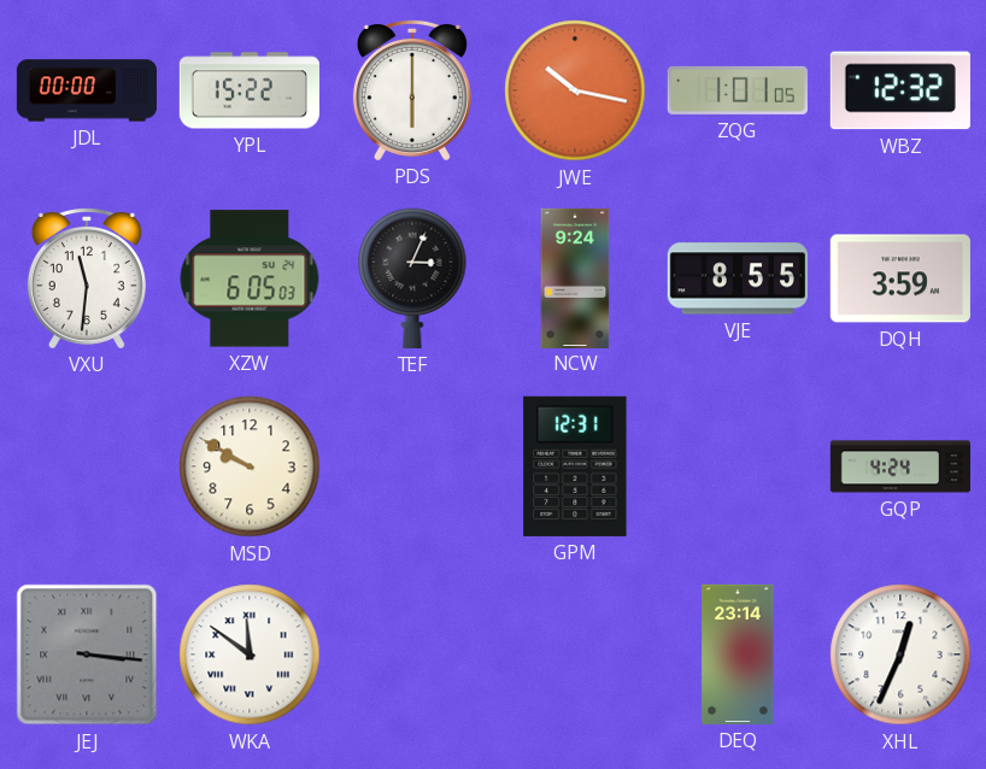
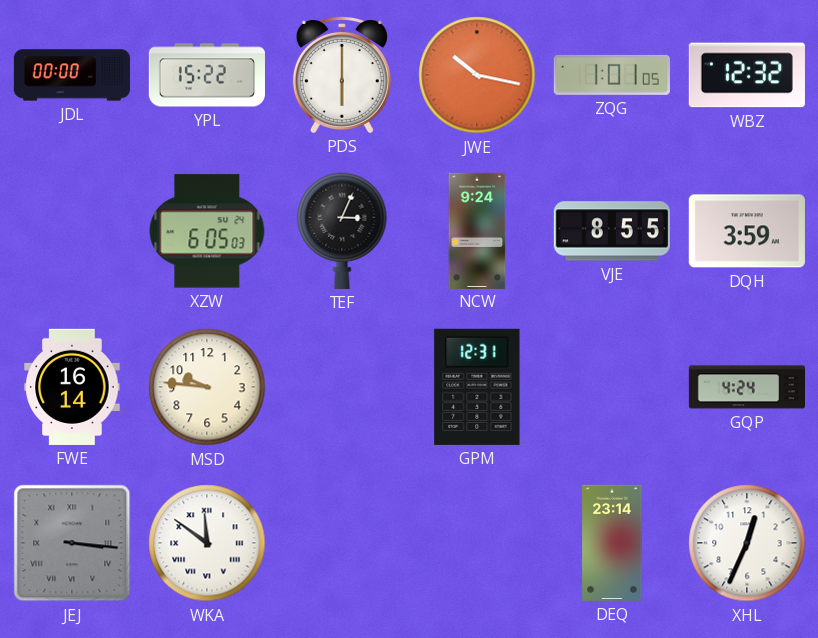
VXU: 11:31 -> none (87, 278)
FWE: none -> 16:14 (72, 387)
MSD: 9:50 -> 9:46 (207, 387)
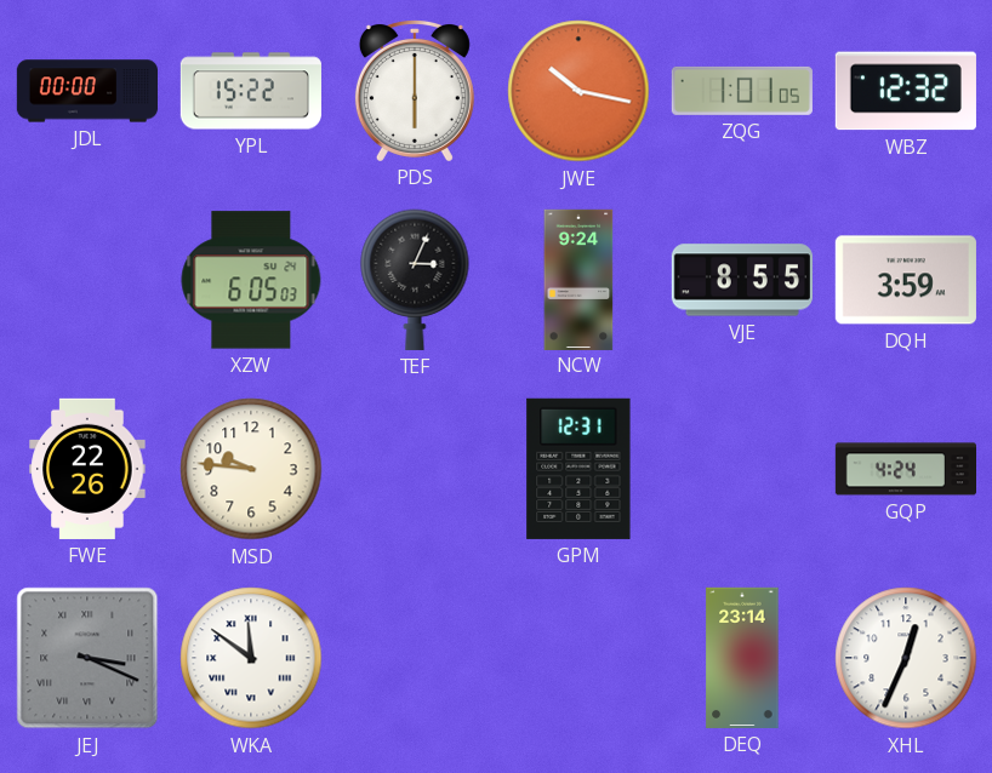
FWE: 16:14 -> 22:26 (87, 469)
JEJ: 3:16 -> 3:19 (87, 658)
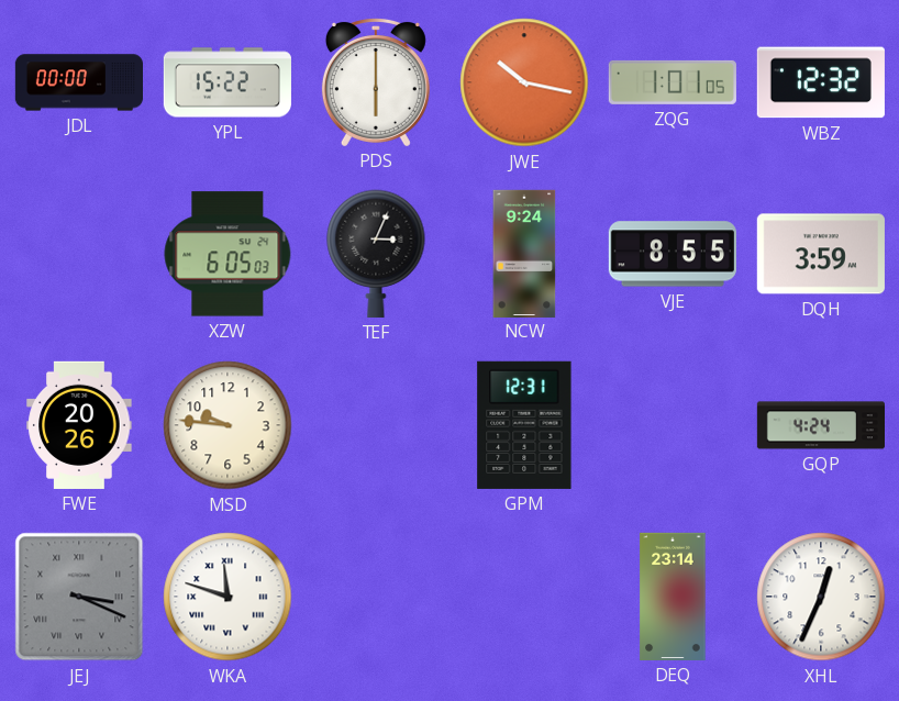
FWE: 22:26 -> 20:26 (79, 425)
WKA: 11:51 -> 11:48 (227, 597)
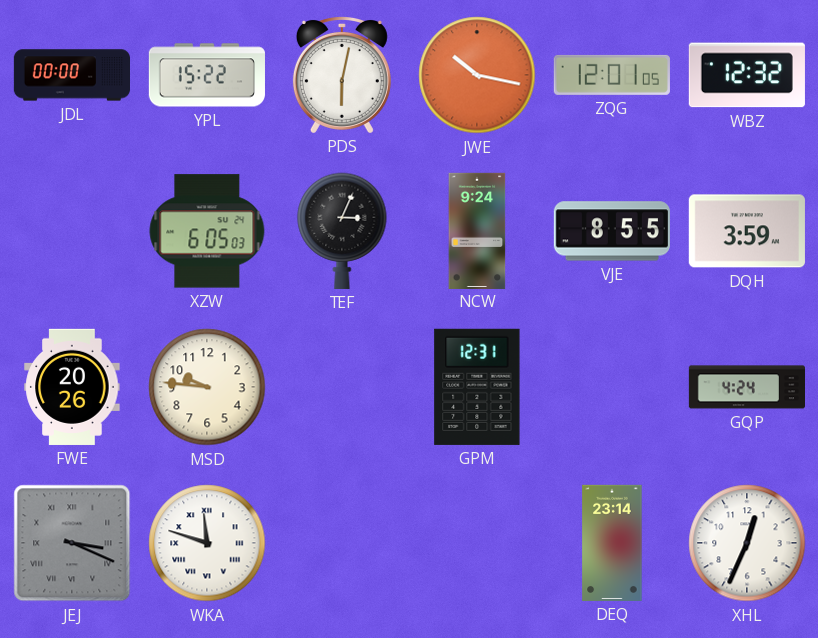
PDS: 6:00 -> 6:02 (342, 75)
ZQG: 1:01 -> 12:01 (612, 75)
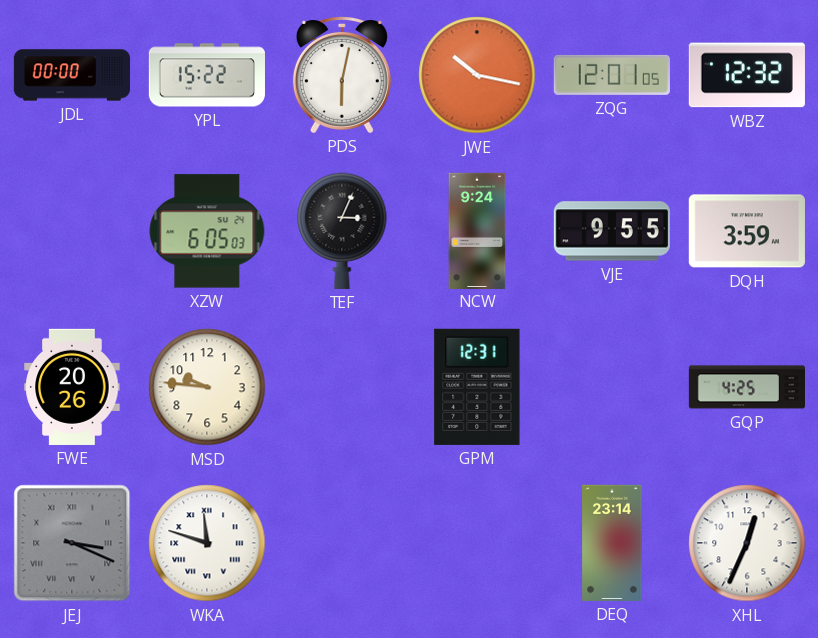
VJE: 8:55 -> 9:55 (612, 231)
GQP: 4:24 -> 4:25 (746, 387)
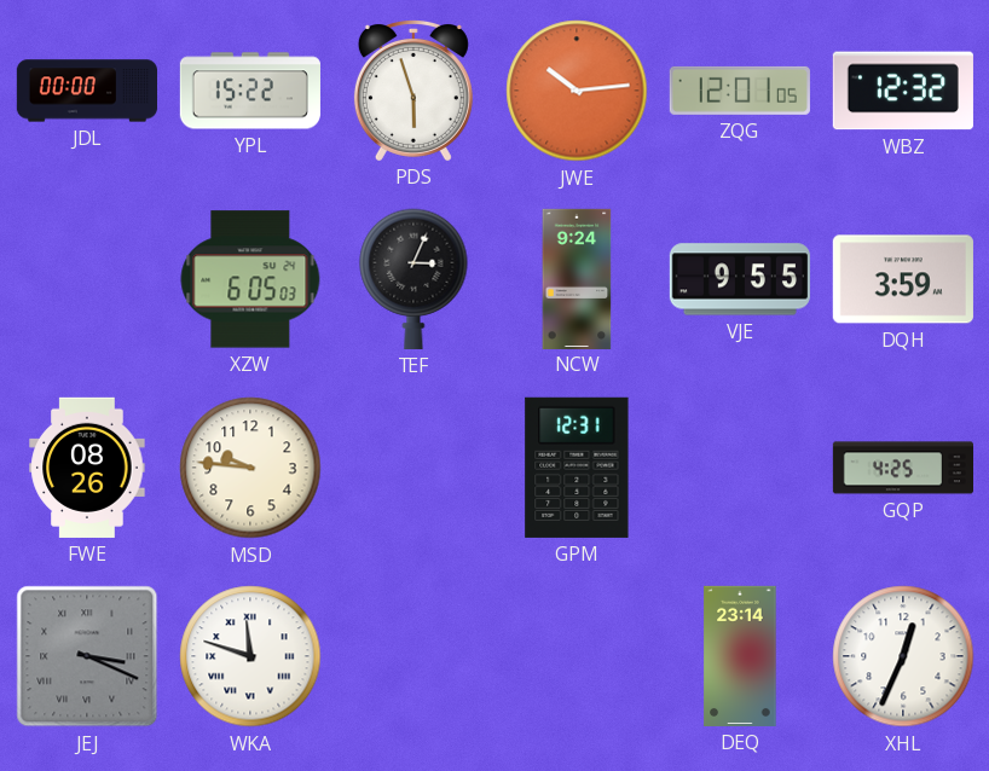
PDS: 6:02 -> 5:57 (413, 91)
JWE: 10:17 -> 10:14 (577, 91)
FWE: 20:26 -> 08:26 (87, 468)
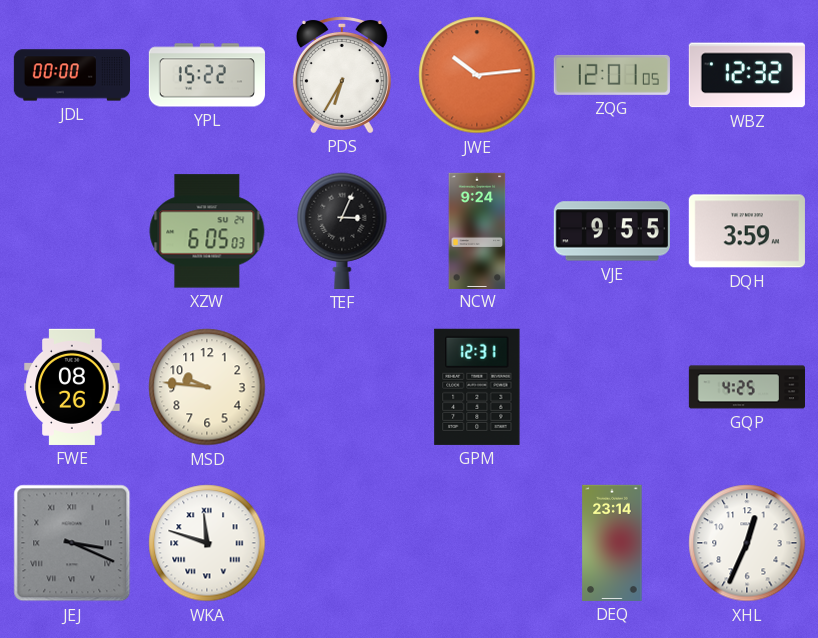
PDS: 5:57 -> 6:35 (342, 75)
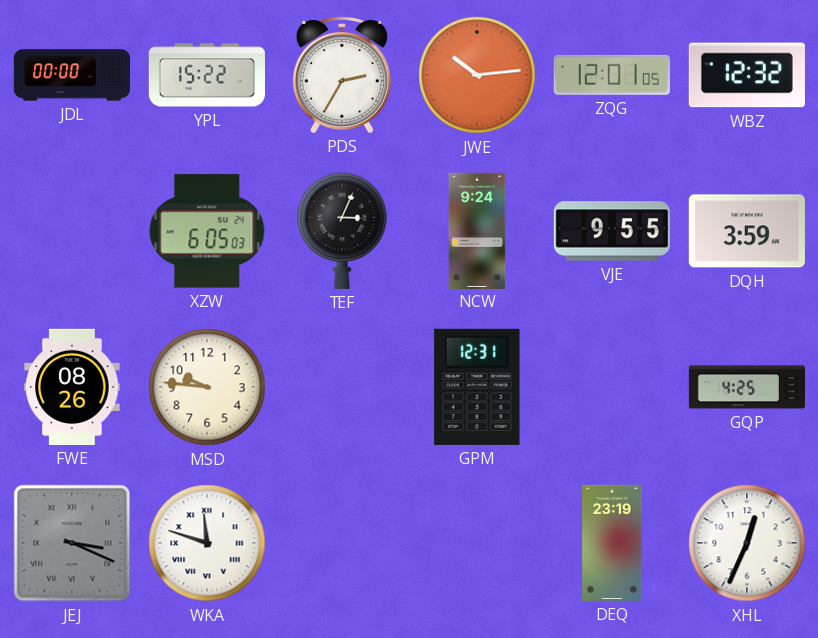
PDS: 6:35 -> 2:35 (342, 75)
DEQ: 23:14 -> 23:19 (612, 543)
